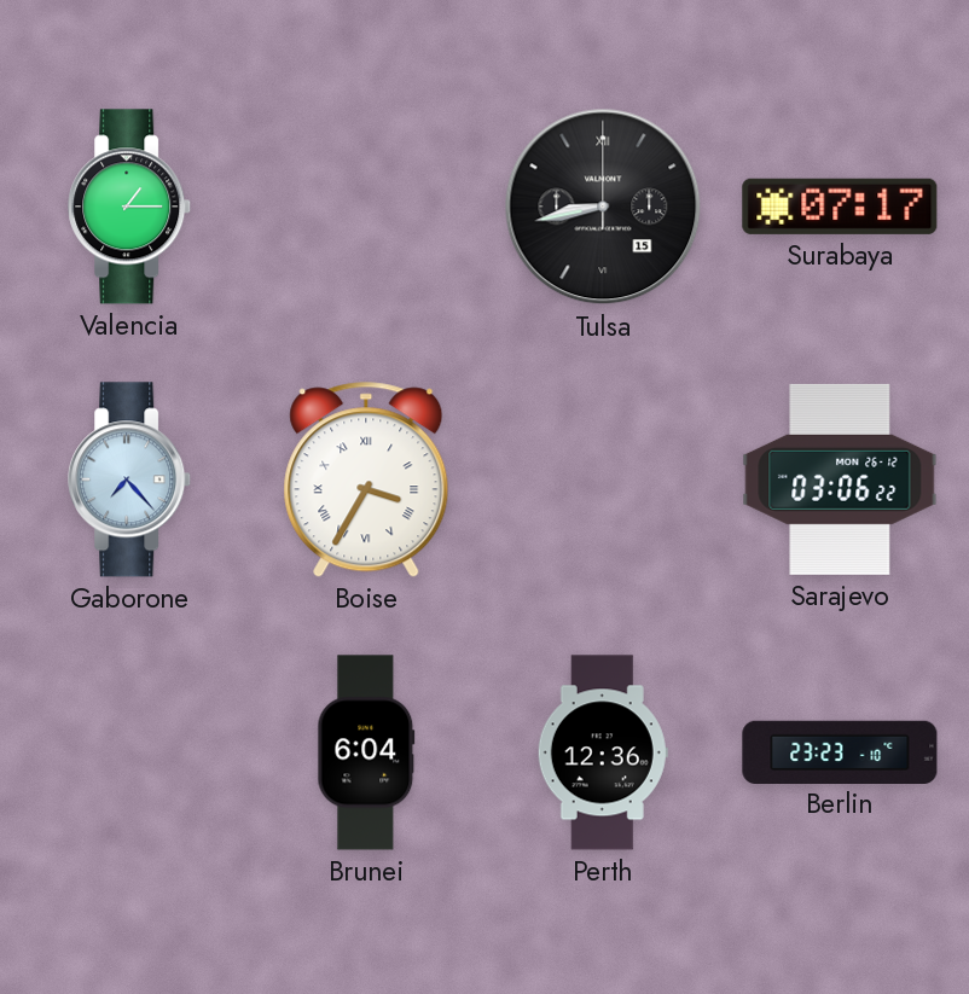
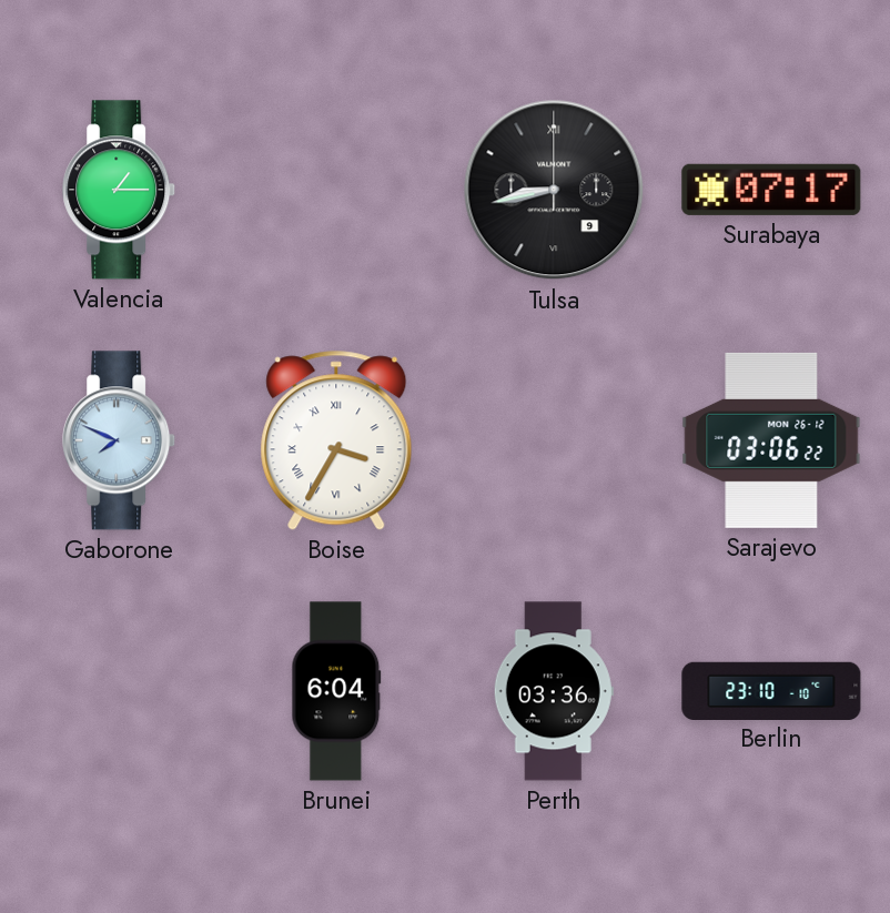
Tulsa date: 15 -> 9 (554, 190)
Gaborone: 7:23 -> 7:49 (120, 440)
Perth: 12:36 -> 03:36 (554, 691)
Berlin: 23:23 -> 23:10 (771, 690)
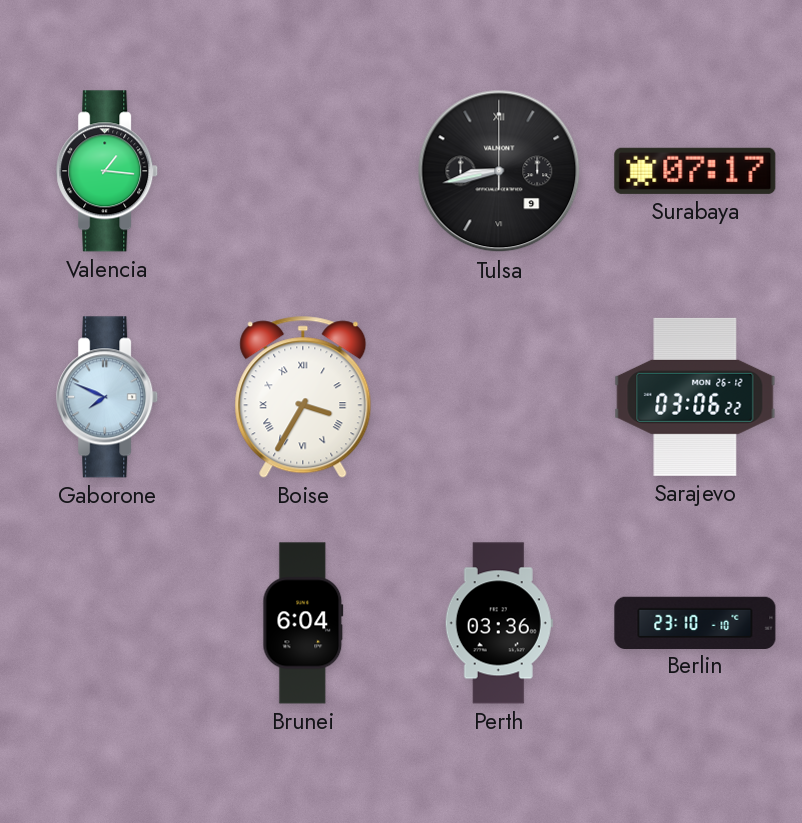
Valencia: 1:15 -> 1:16 (108, 171)
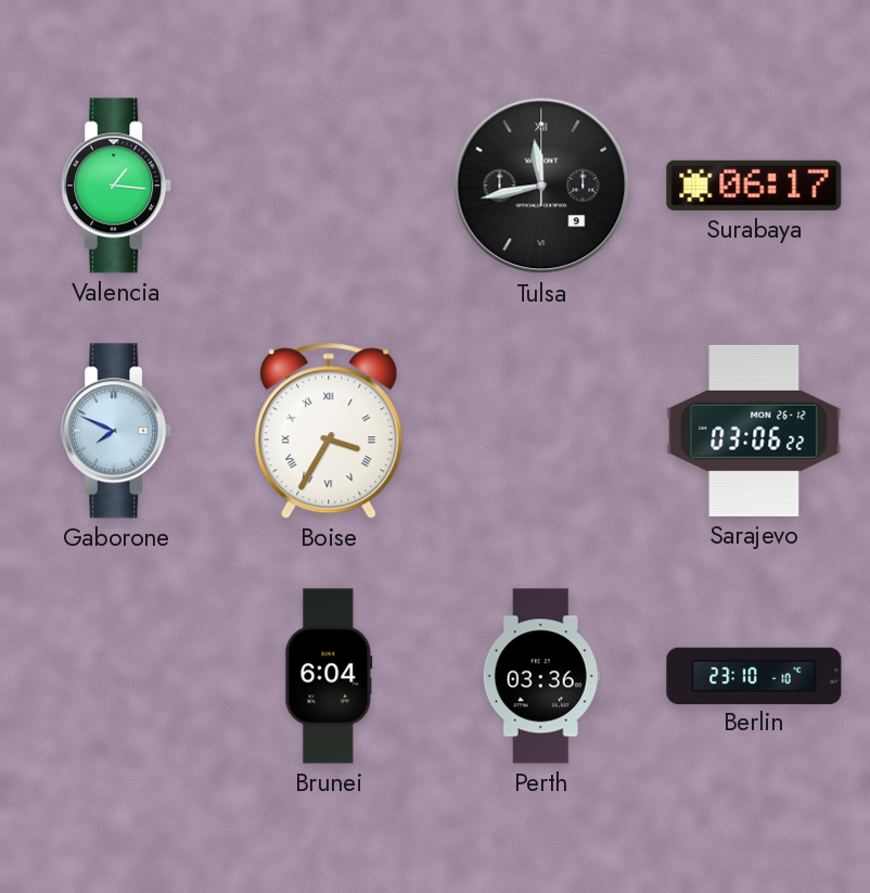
Tulsa: 8:43 -> 11:43 (541, 186)
Surabaya: 07:17 -> 06:17 (754, 186)
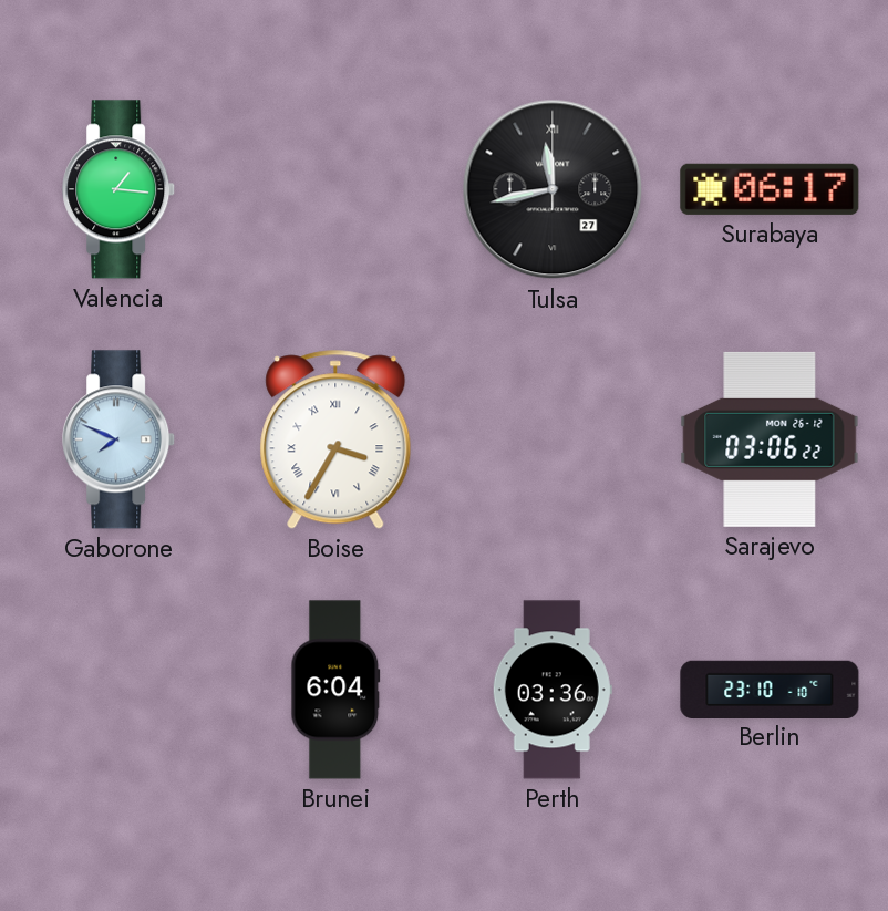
Tulsa date: 9 -> 27 (553, 189)
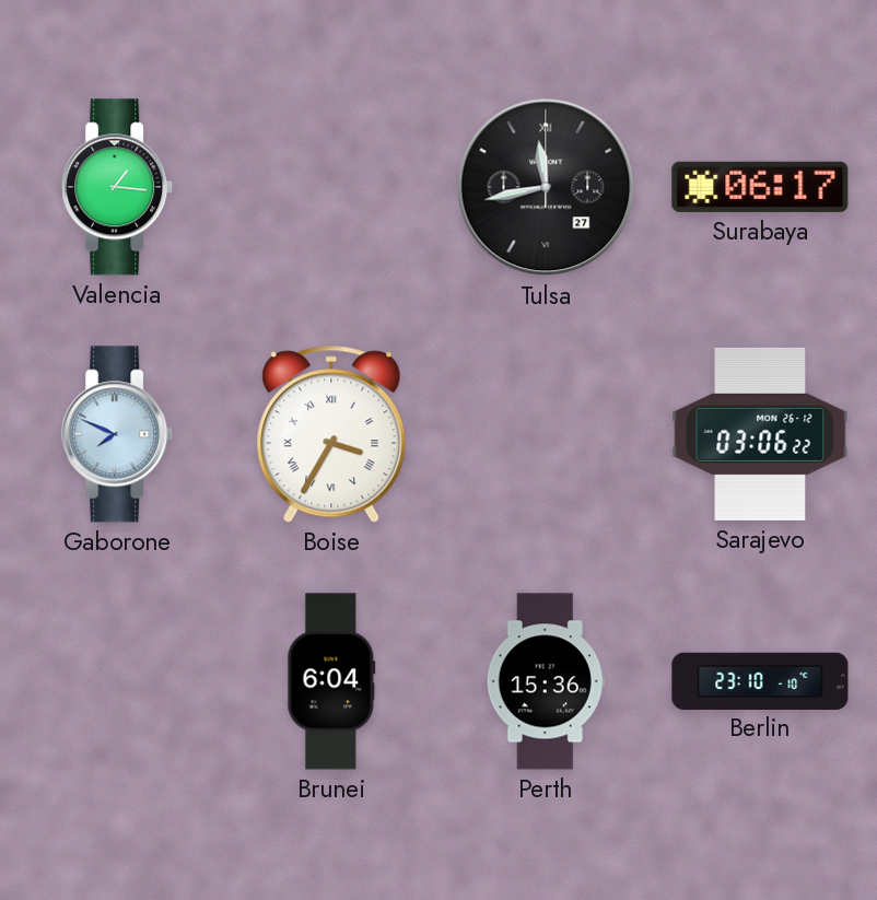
Perth: 03:36 -> 15:36 (546, 681)
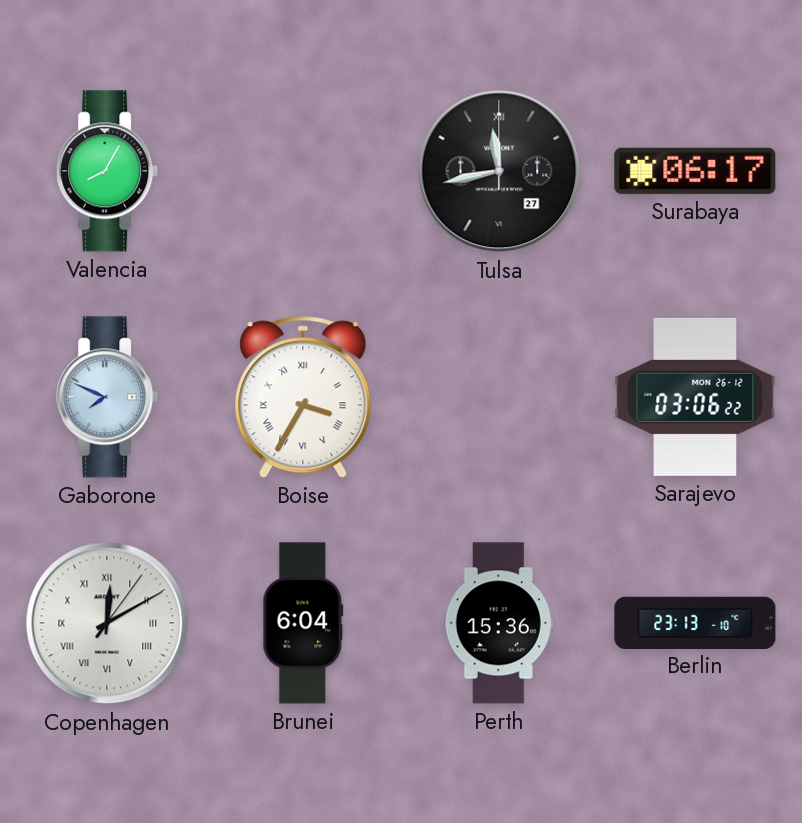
Valencia: 1:16 -> 8:05 (108, 171)
Copenhagen: none -> 12:10 (107, 623)
Berlin: 23:10 -> 23:13 (695, 622)
